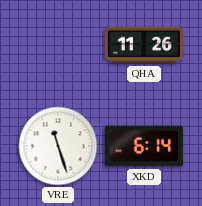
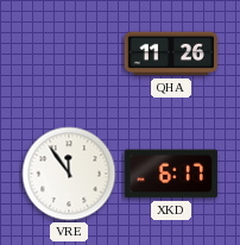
VRE: 11:27 -> 11:54 (69, 174)
XKD: 6:14 -> 6:17 (171, 174)
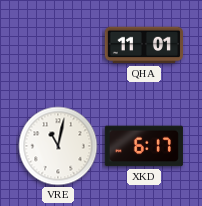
QHA: 11:26 -> 11:01 (143, 45)
VRE: 11:54 -> 11:02 (58, 146)
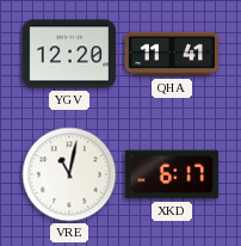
YGV: none -> 12:20 (69, 54)
QHA: 11:01 -> 11:41 (171, 54)
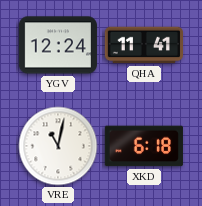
YGV: 12:20 -> 12:24 (58, 45)
XKD: 6:17 -> 6:18 (144, 146)
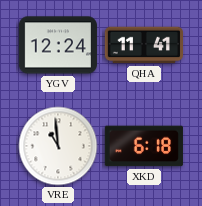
VRE: 11:02 -> 10:59 (58, 146)
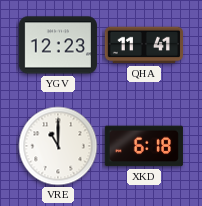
YGV: 12:24 -> 12:23 (58, 45)
VRE: 10:59 -> 11:00 (58, 146)
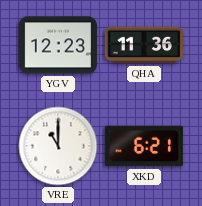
QHA: 11:41 -> 11:36 (143, 45)
XKD: 6:18 -> 6:21 (144, 146)
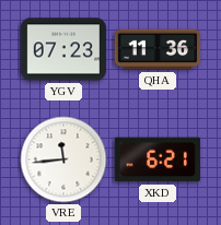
YGV: 12:23 -> 07:23 (63, 49)
VRE: 11:00 -> 11:44 (63, 159)
